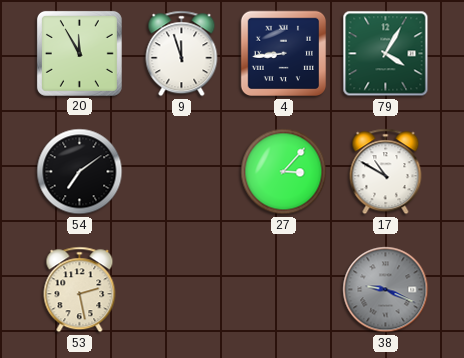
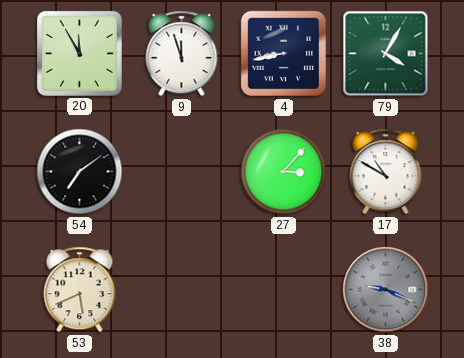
4: 8:44 -> 8:43 (284, 54)
53: 2:28 -> 5:41 (80, 290)
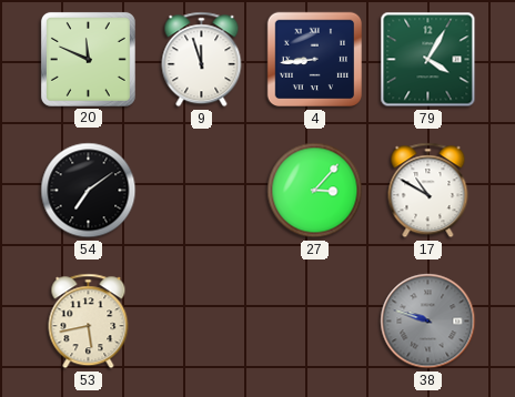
20: 11:55 -> 11:49 (88, 59)
4: 8:43 -> 8:44 (315, 60)
53: 5:41 -> 5:43 (89, 322)
38: 9:19 -> 9:48 (428, 322)
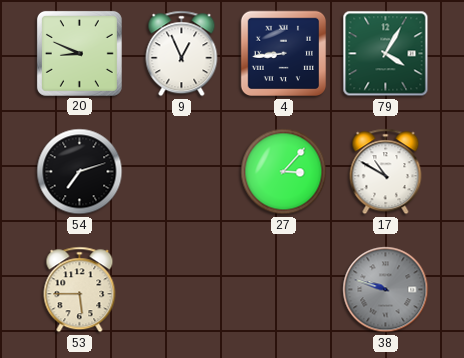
20: 11:49 -> 8:49 (79, 53)
9: 11:57 -> 12:56 (182, 54)
54: 7:09 -> 7:12 (80, 172)
53: 5:43 -> 5:45 (80, 290)
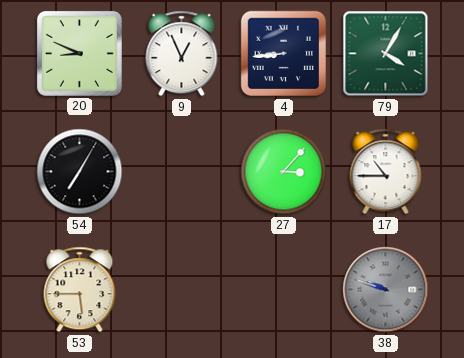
54: 7:12 -> 7:05 (80, 172)
17: 10:50 -> 10:45 (386, 172)
